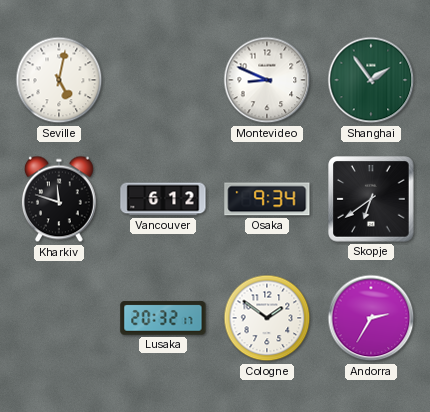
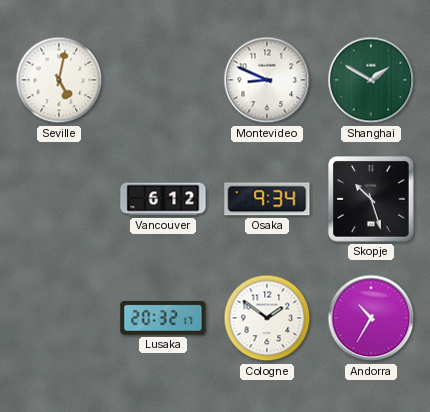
Shanghai: 1:54 -> 1:50 (371, 80)
Kharkiv: 11:48 -> none (59, 199)
Skopje: 6:39 -> 10:27 (371, 199)
Andorra: 2:35 -> 10:35 (371, 318)
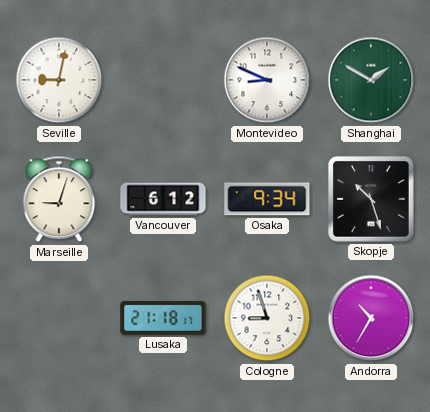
Seville: 5:02 -> 9:02 (59, 80)
Marseille: none -> 9:03 (59, 199)
Lusaka: 20:32 -> 21:18 (163, 318)
Cologne: 1:51 -> 8:57 (267, 318)
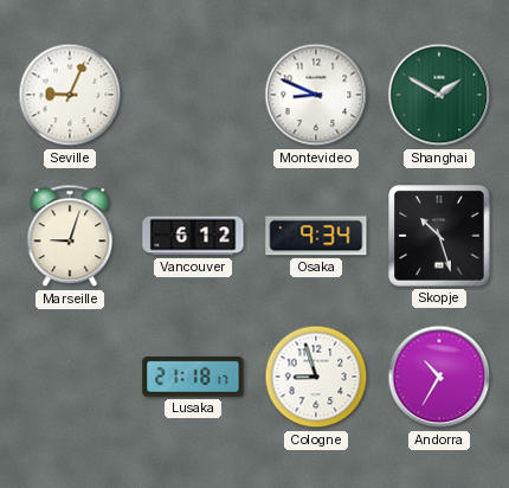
Seville: 9:02 -> 9:04 (70, 95)
